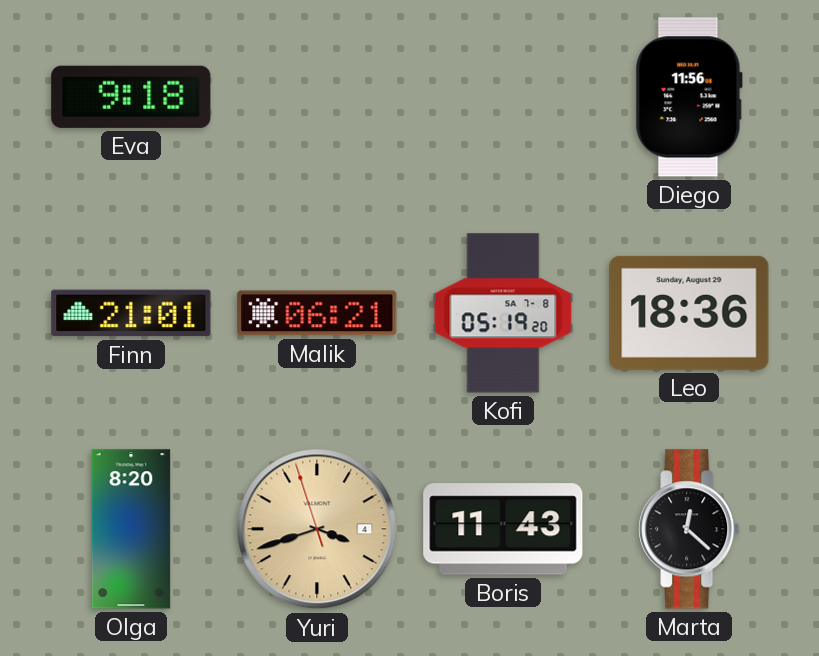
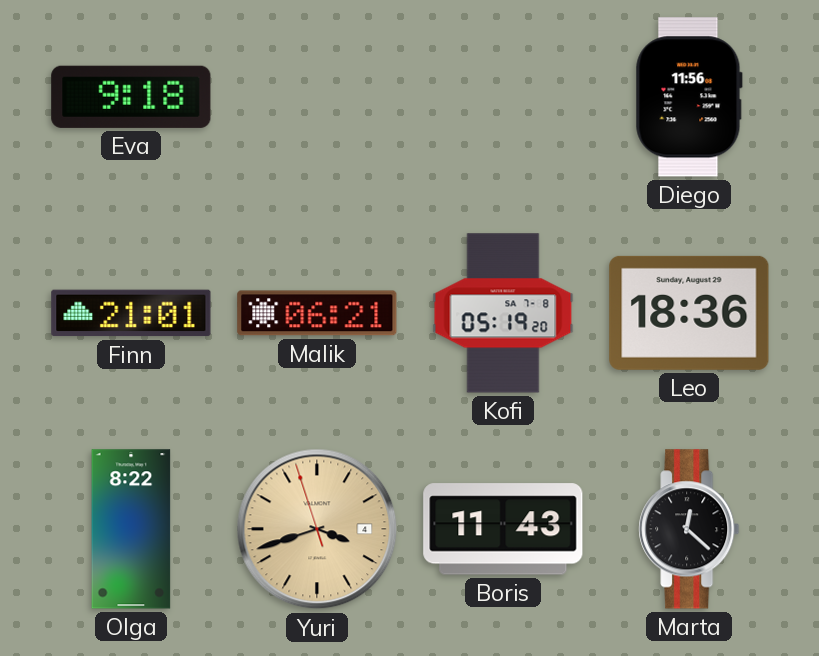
Olga: 8:20 -> 8:22 (131, 529)
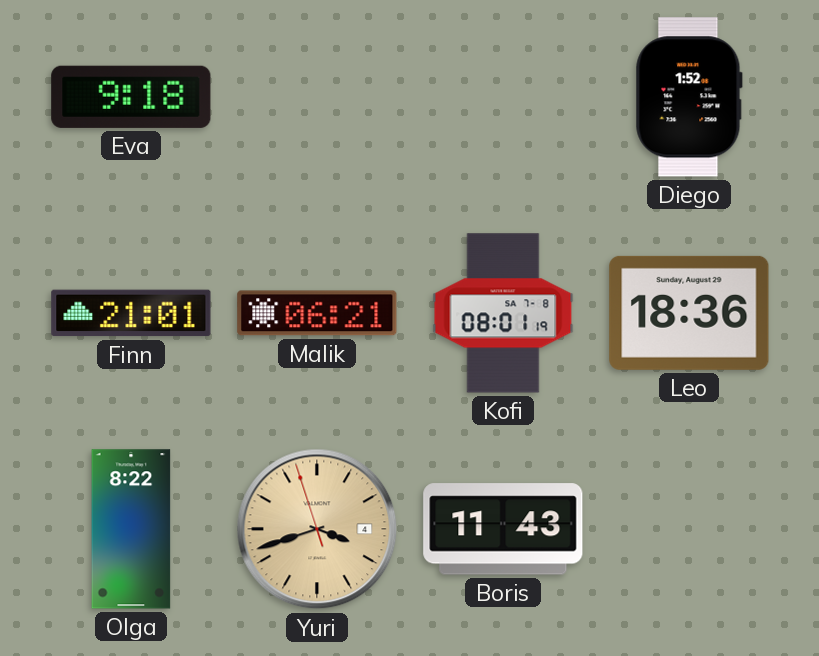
Diego: 11:56 -> 1:52 (689, 97)
Kofi: 05:19 -> 08:01 (503, 313)
Marta: 12:22 -> none (689, 529)
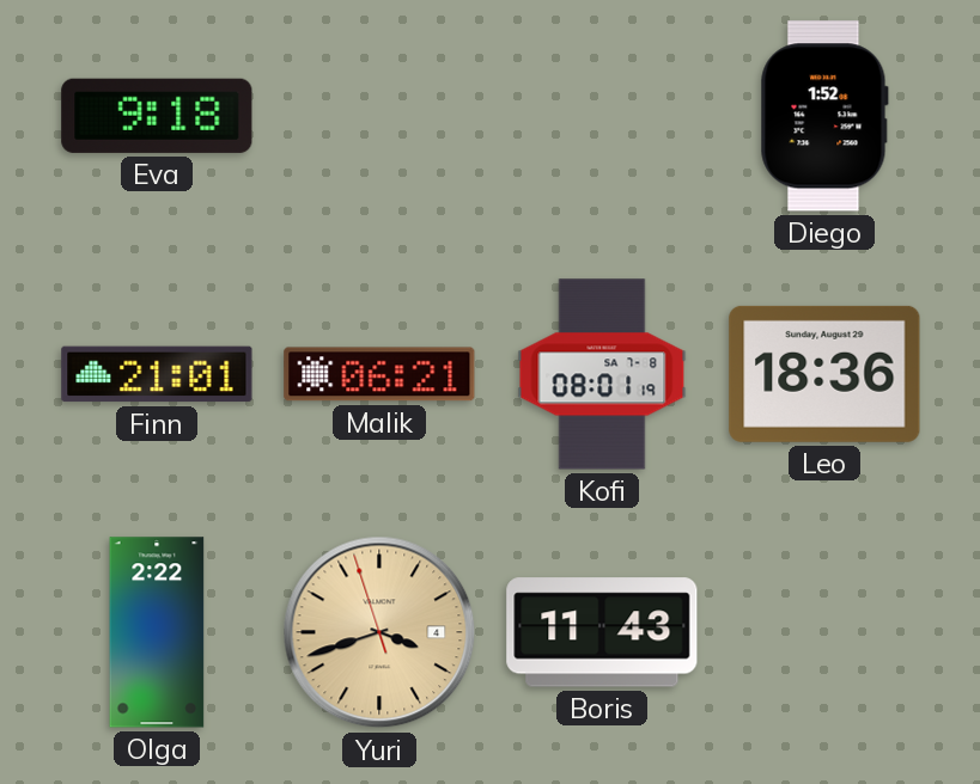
Olga: 8:22 -> 2:22 (157, 632)
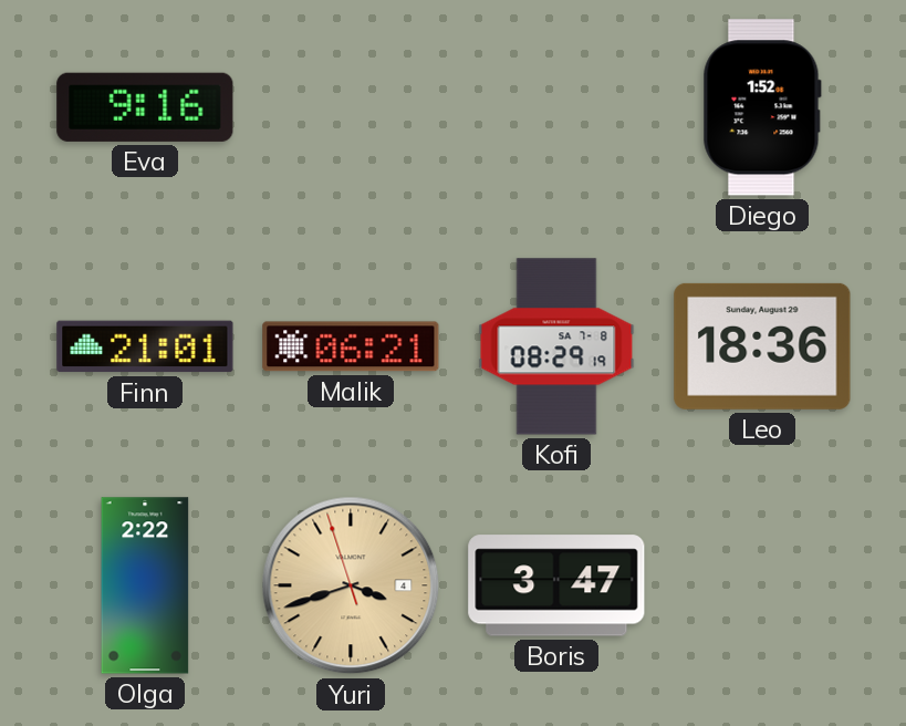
Eva: 9:18 -> 9:16 (145, 107)
Kofi: 08:01 -> 08:29 (556, 346)
Boris: 11:43 -> 3:47 (556, 585)
